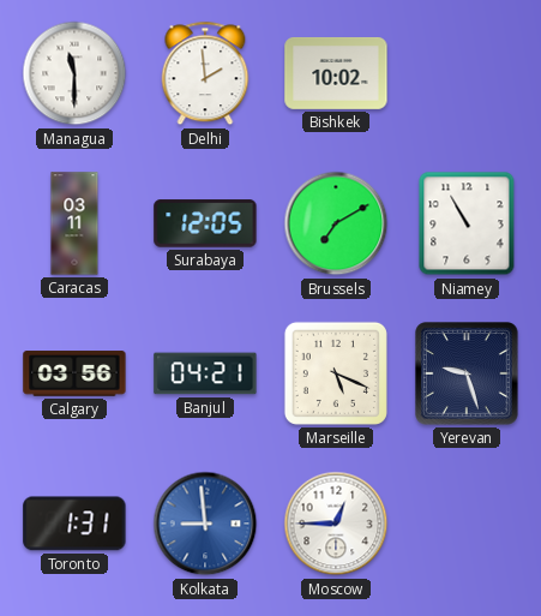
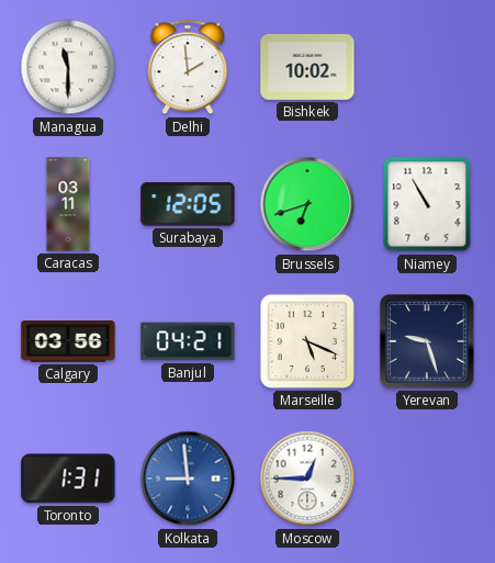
Brussels: 7:10 -> 6:42 (307, 204)
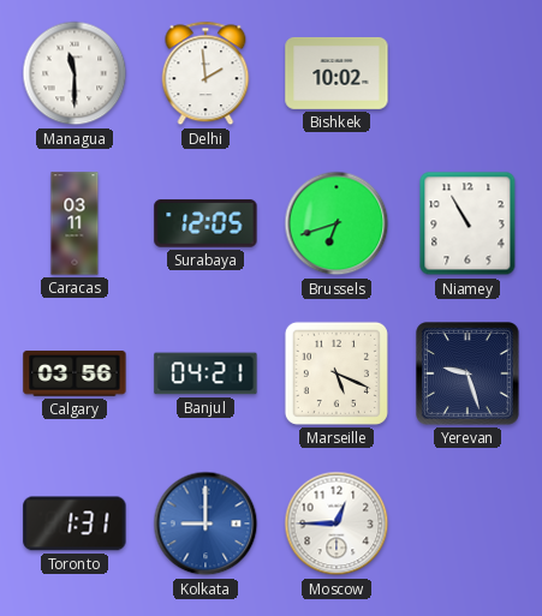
Kolkata: 8:59 -> 9:00 (206, 524)
